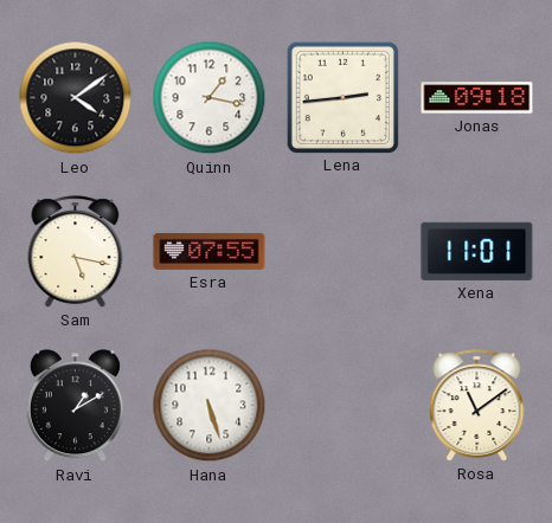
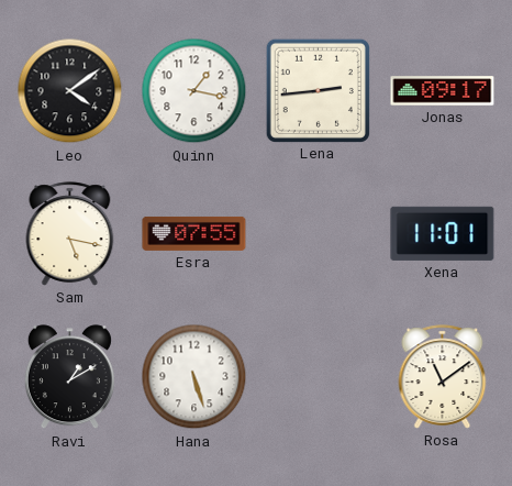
Jonas: 09:18 -> 09:17 (443, 91)
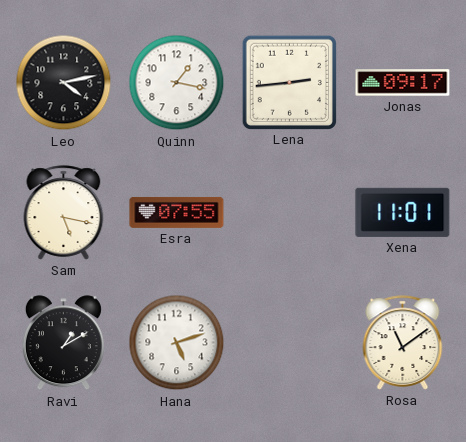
Leo: 4:09 -> 4:13 (64, 83)
Hana: 5:27 -> 5:12 (177, 343)
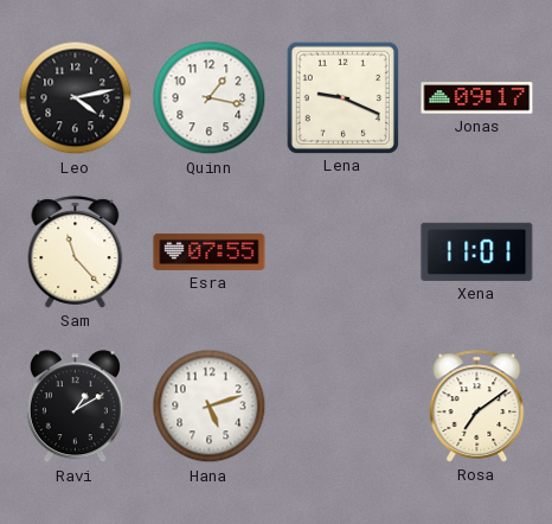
Lena: 2:44 -> 9:19 (342, 97)
Sam: 5:17 -> 11:23 (76, 253)
Rosa: 11:09 -> 7:09 (477, 407)
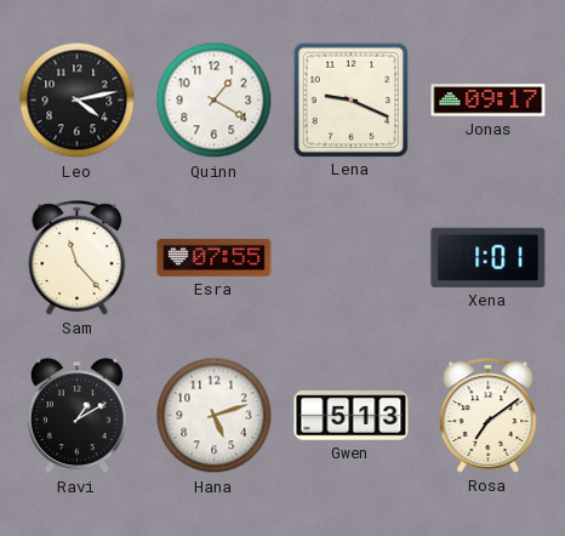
Quinn: 1:17 -> 1:20 (215, 101)
Xena: 11:01 -> 1:01 (489, 257)
Gwen: none -> 5:13 (352, 416)
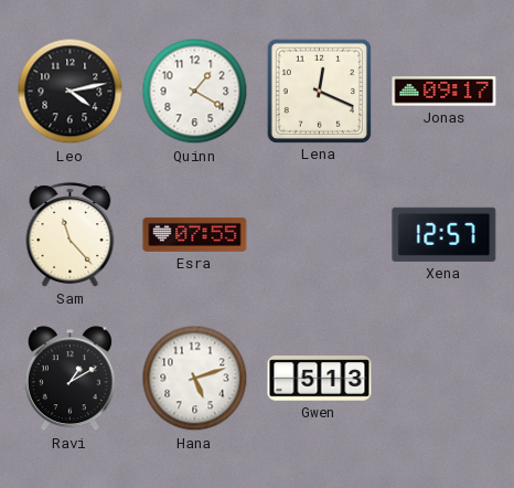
Lena: 9:19 -> 12:19 (319, 91)
Xena: 1:01 -> 12:57 (445, 234)
Rosa: 7:09 -> none (489, 416)
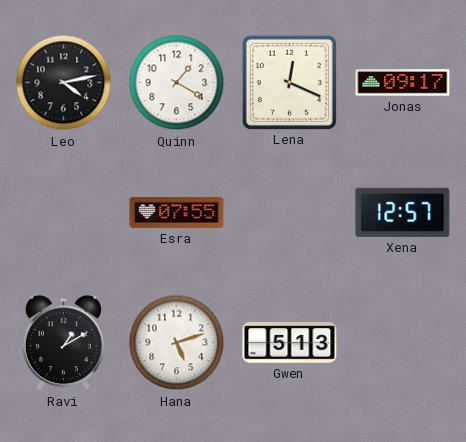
Sam: 11:23 -> none (71, 235)
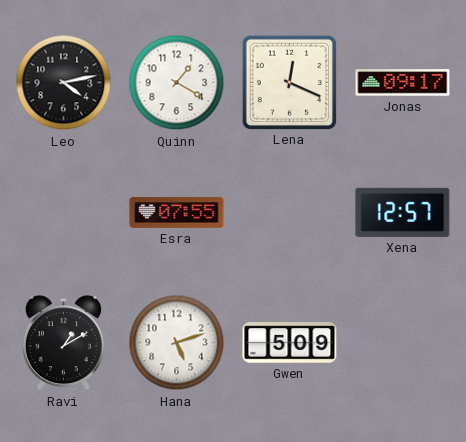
Gwen: 5:13 -> 5:09 (290, 343)
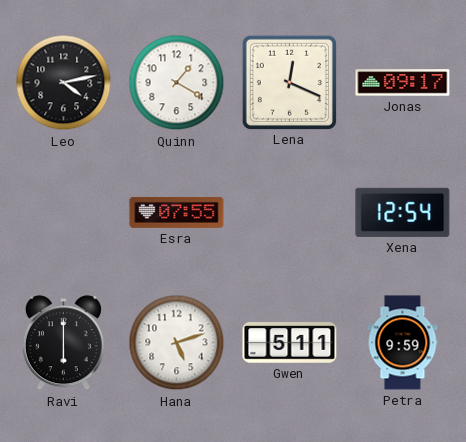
Xena: 12:57 -> 12:54 (403, 212)
Ravi: 1:10 -> 6:00 (63, 343)
Gwen: 5:09 -> 5:11 (290, 343)
Petra: none -> 9:59 (403, 343)
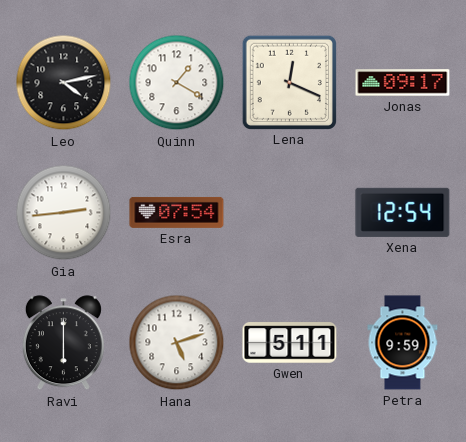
Gia: none -> 2:44 (64, 213)
Esra: 07:55 -> 07:54 (177, 212)
